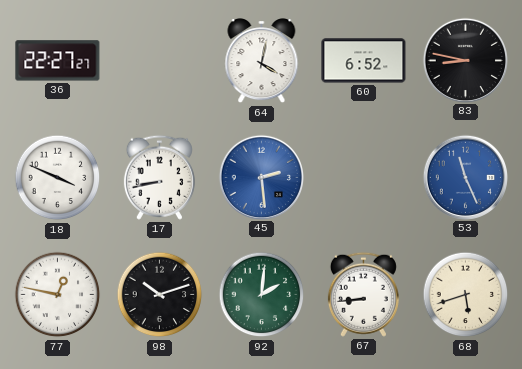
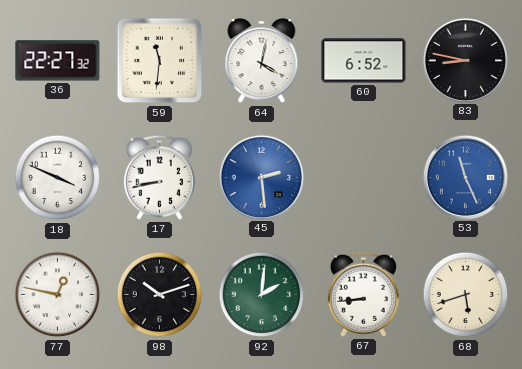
36: 22:27:27 -> 22:27:32 (58, 61)
59: none -> 11:31 (160, 61)
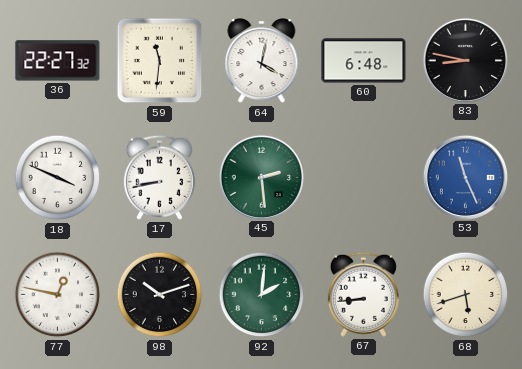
60: 6:52 -> 6:48 (364, 61)
45 dial: blue -> green (261, 177)
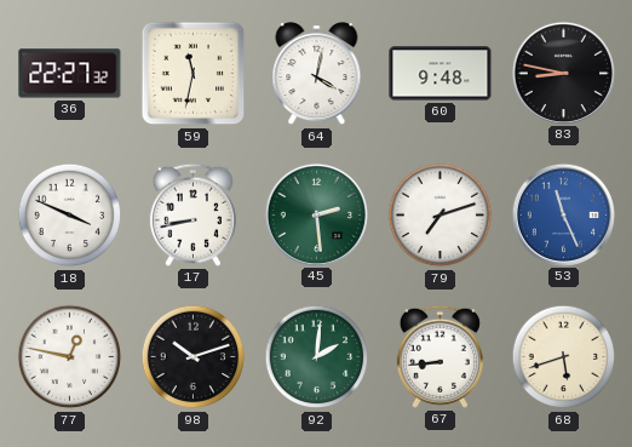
59: 11:31 -> 11:32 (194, 74)
60: 6:48 -> 9:48 (441, 74)
79: none -> 7:12 (441, 216)
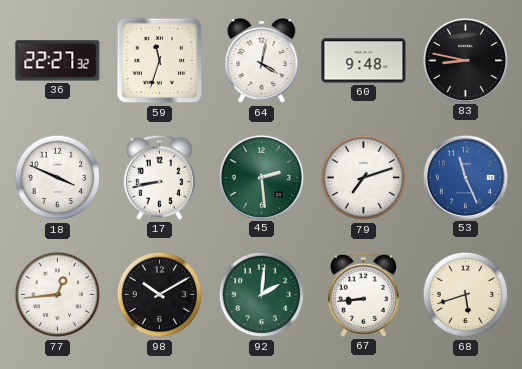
59: 11:32 -> 11:33 (160, 61)
77: 12:47 -> 12:44 (58, 295)
98: 10:12 -> 10:10 (160, 295)
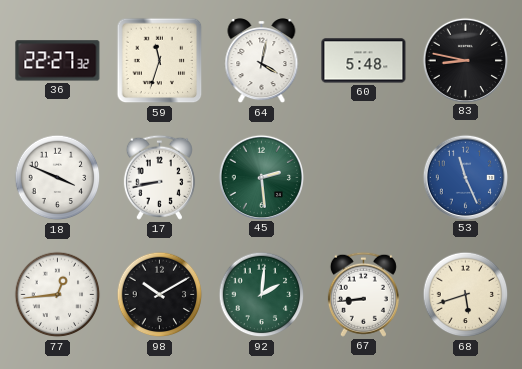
60: 9:48 -> 5:48 (364, 61)
79: 7:12 -> none (364, 178)
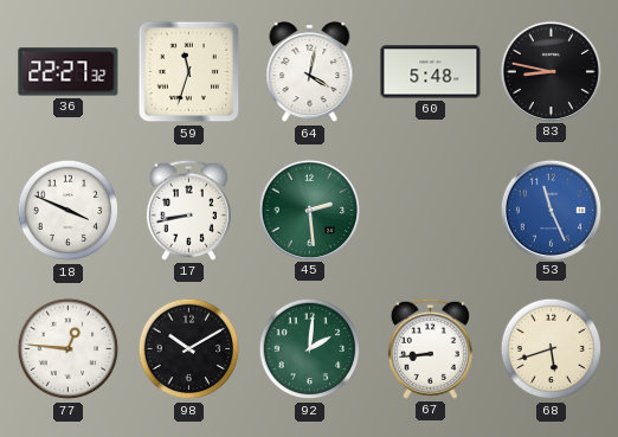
77: 12:44 -> 12:46 (69, 349)
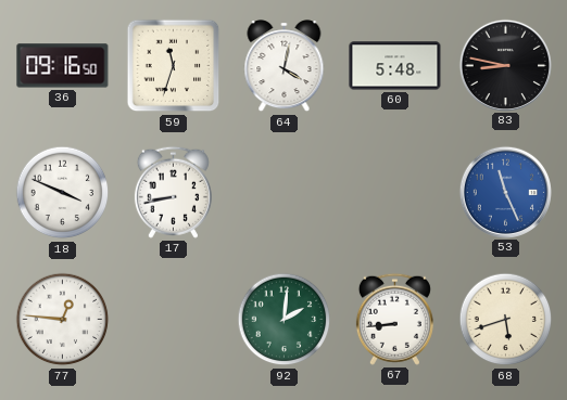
36: 22:27 -> 09:16 (63, 66)
45: 2:29 -> none (309, 210)
98: 10:10 -> none (189, 349)
